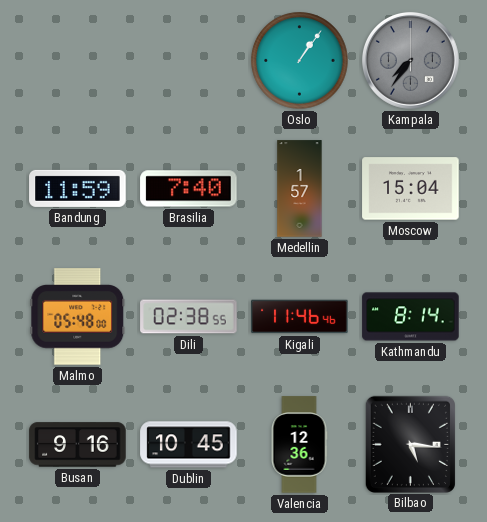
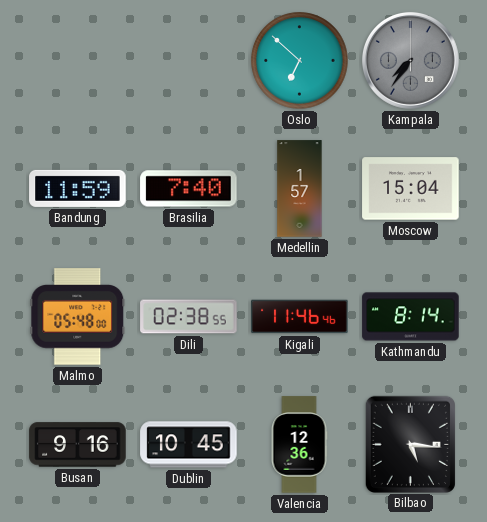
Oslo: 1:06 -> 6:52 (300, 61)
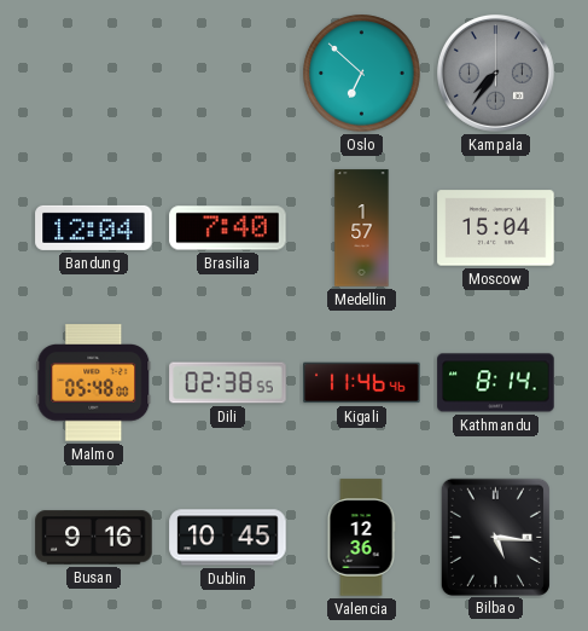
Bandung: 11:59 -> 12:04 (94, 227)
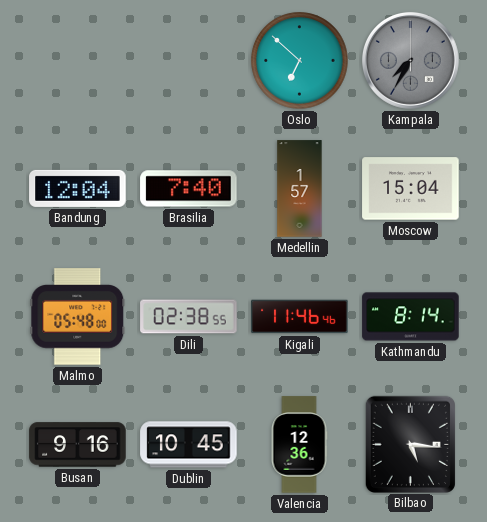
Kampala: 7:36 -> 7:35 (410, 60)
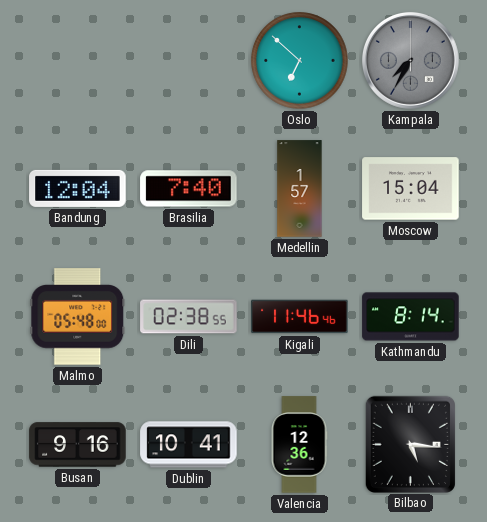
Dublin: 10:45 -> 10:41 (189, 445)
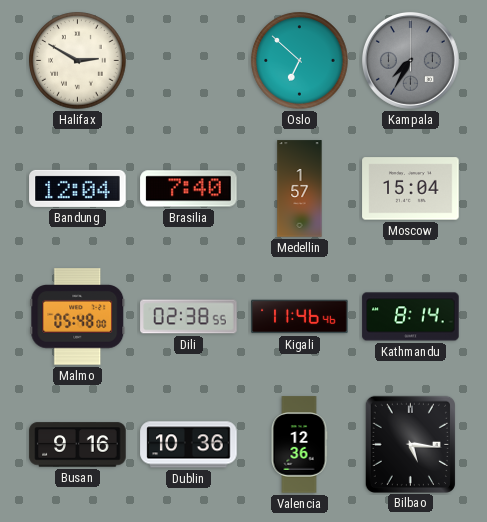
Halifax: none -> 2:50 (78, 61)
Dublin: 10:41 -> 10:36 (189, 445)
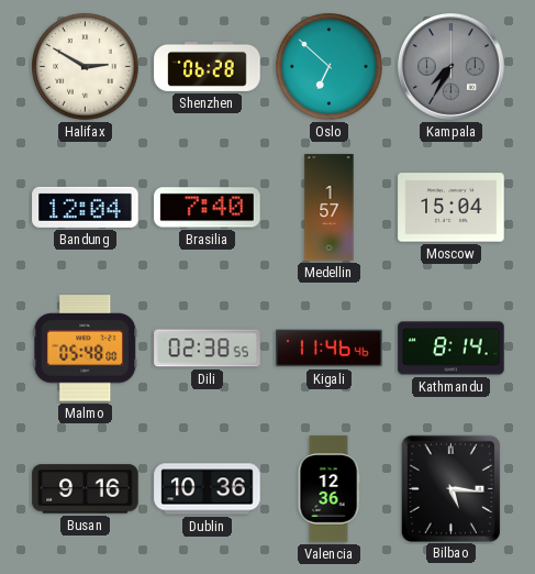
Shenzhen: none -> 06:28 (208, 66)
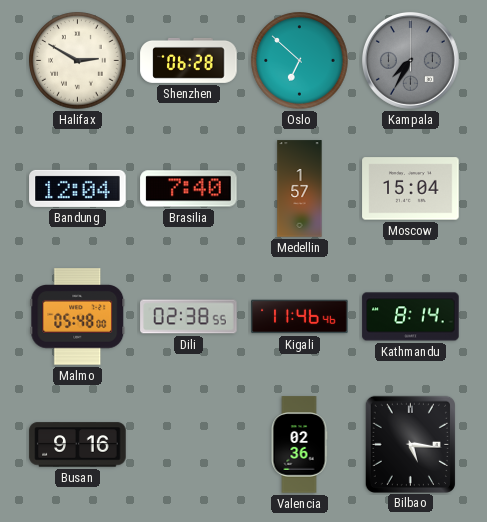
Dublin: 10:36 -> none (208, 489)
Valencia: 12:36 -> 02:36 (299, 445)
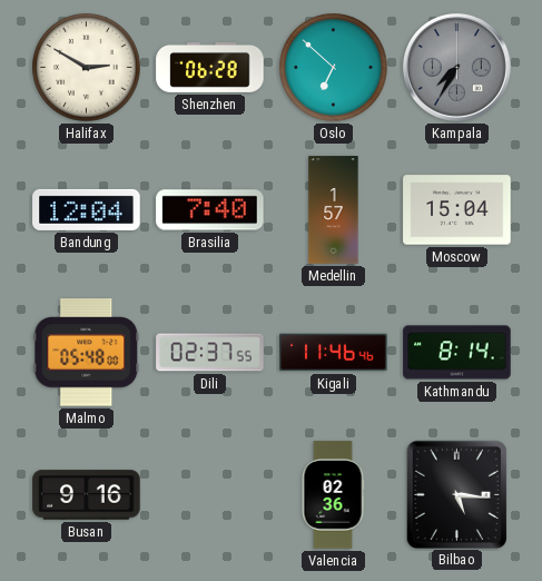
Dili: 02:38 -> 02:37 (210, 353)
